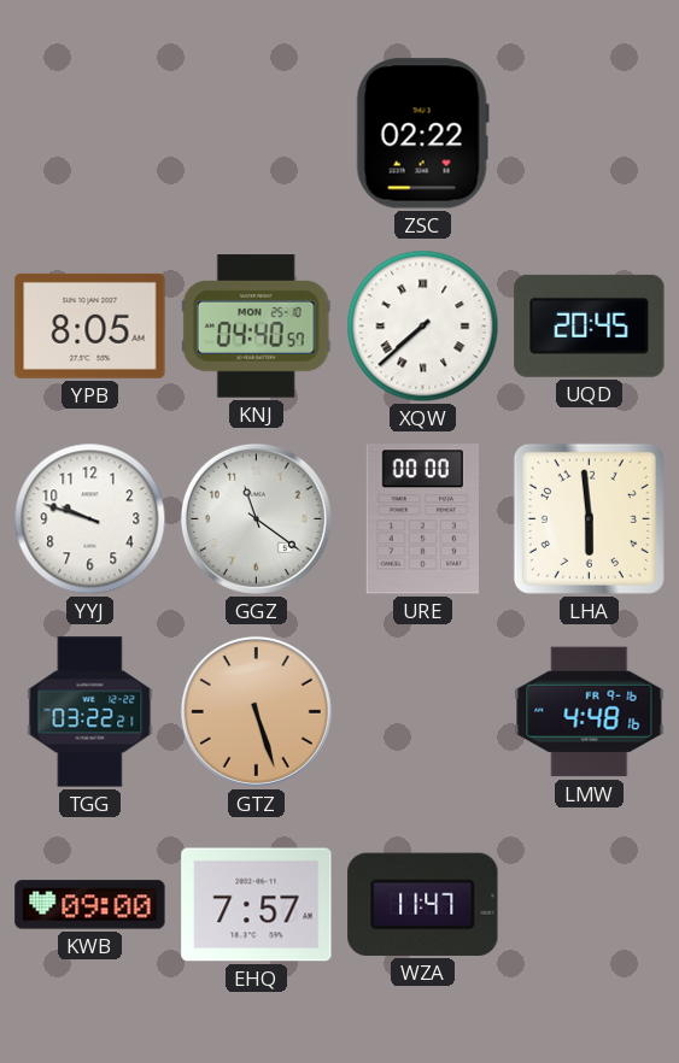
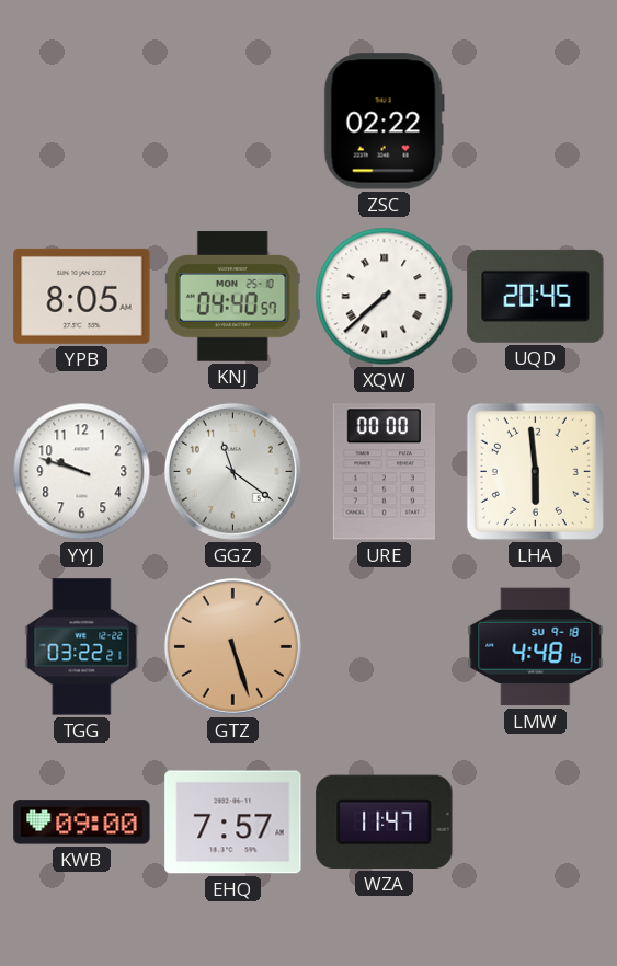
LMW date: FR 9-16 -> SU 9-18 (536, 647)
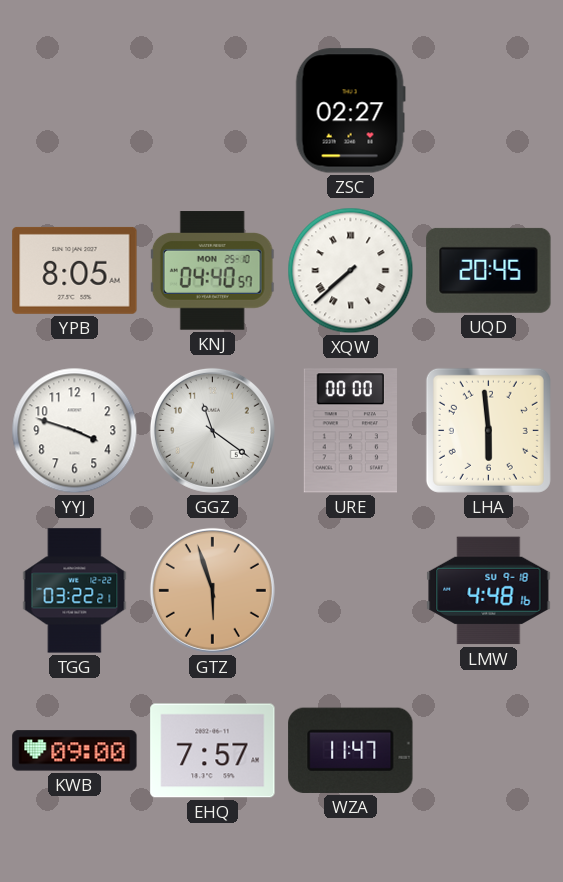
ZSC: 02:22 -> 02:27 (350, 111)
YYJ: 9:48 -> 3:48 (75, 431)
GTZ: 5:27 -> 5:57 (212, 590)
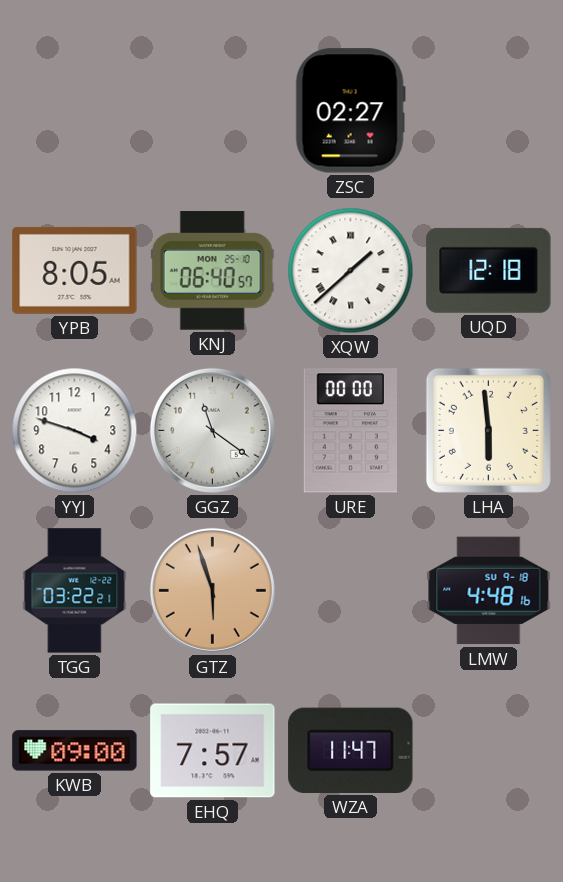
KNJ: 04:40 -> 06:40 (212, 271)
XQW: 7:38 -> 1:38 (351, 271)
UQD: 20:45 -> 12:18 (489, 270)
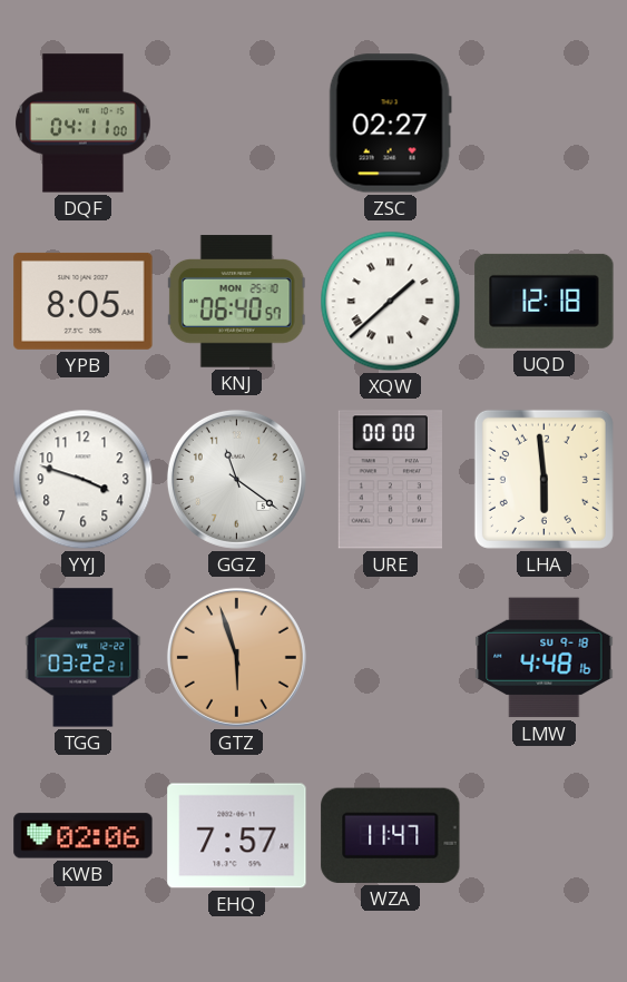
DQF: none -> 04:11 (84, 124)
KWB: 09:00 -> 02:06 (84, 836)
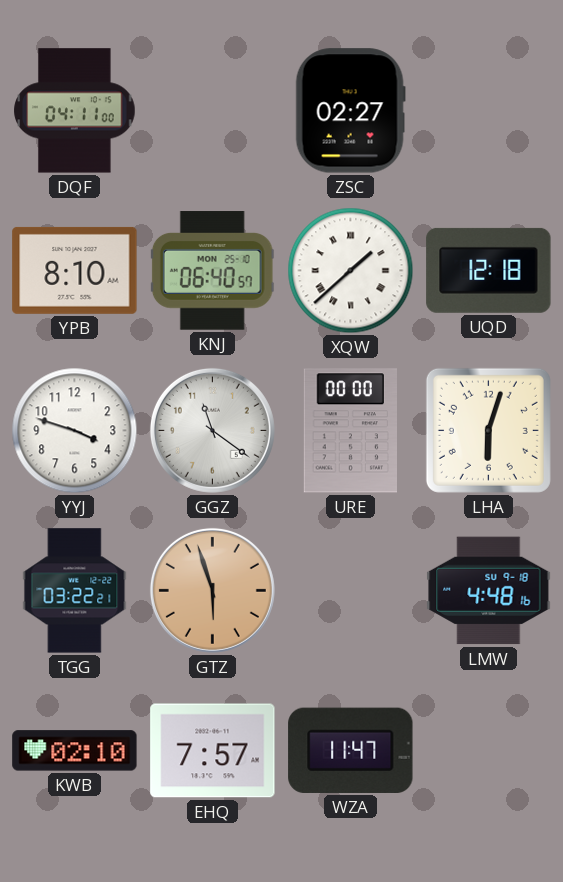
YPB: 8:05 -> 8:10 (75, 270)
LHA: 5:59 -> 6:03 (488, 430)
KWB: 02:06 -> 02:10 (75, 751)
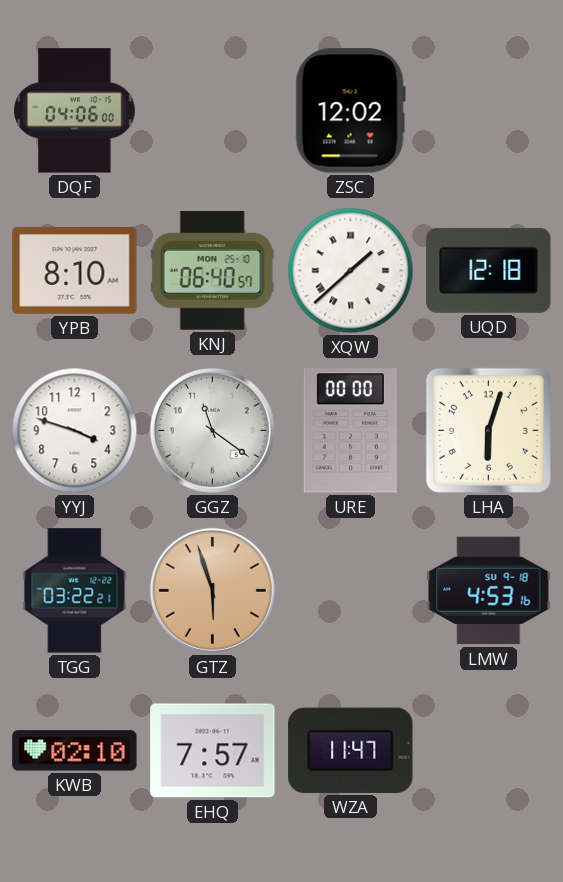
DQF: 04:11 -> 04:06 (75, 111)
ZSC: 02:27 -> 12:02 (350, 111)
LMW: 4:48 -> 4:53 (489, 591)
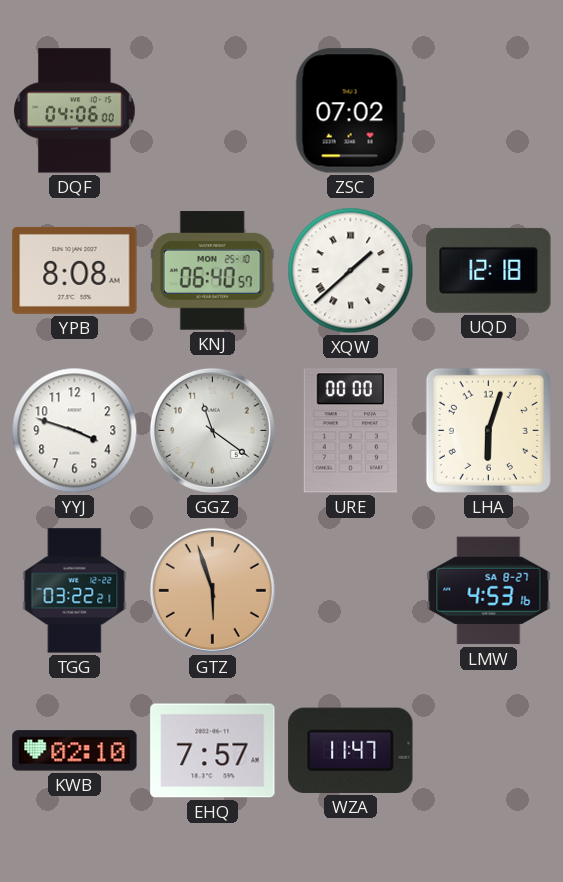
ZSC: 12:02 -> 07:02 (350, 111)
YPB: 8:10 -> 8:08 (75, 270)
LMW date: SU 9-18 -> SA 8-27 (489, 591)
